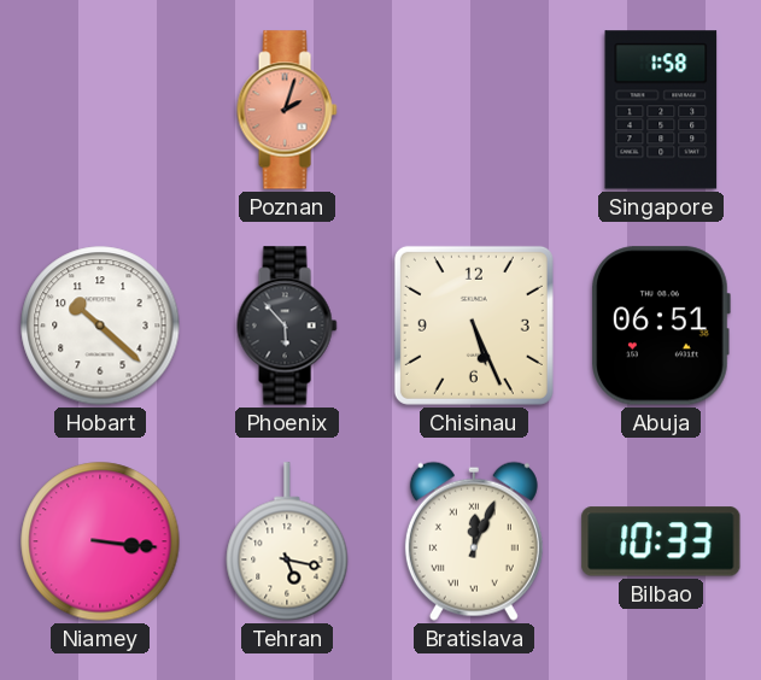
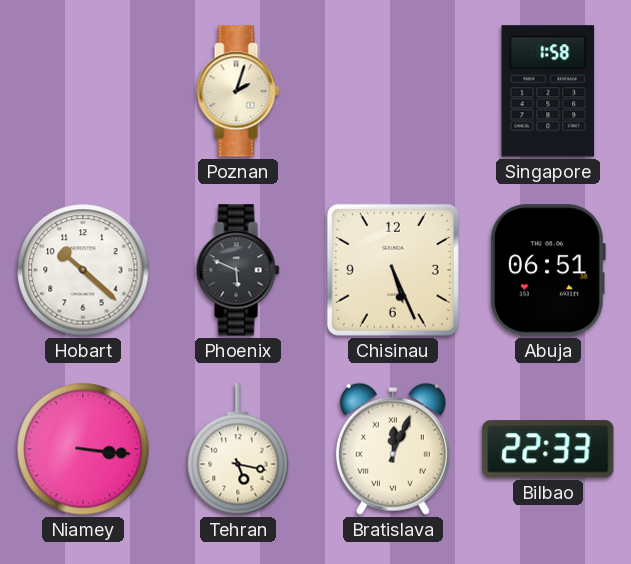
Poznan dial: salmon -> cream (238, 91)
Phoenix: 5:53 -> 5:49 (238, 270)
Bilbao: 10:33 -> 22:33 (548, 449)
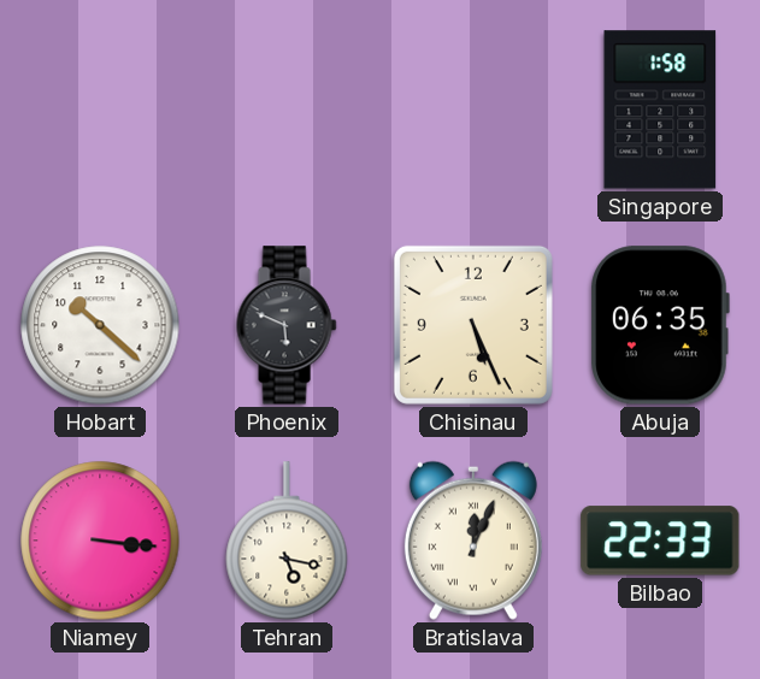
Poznan: 2:03 -> none (238, 91)
Abuja: 06:51 -> 06:35 (660, 325)
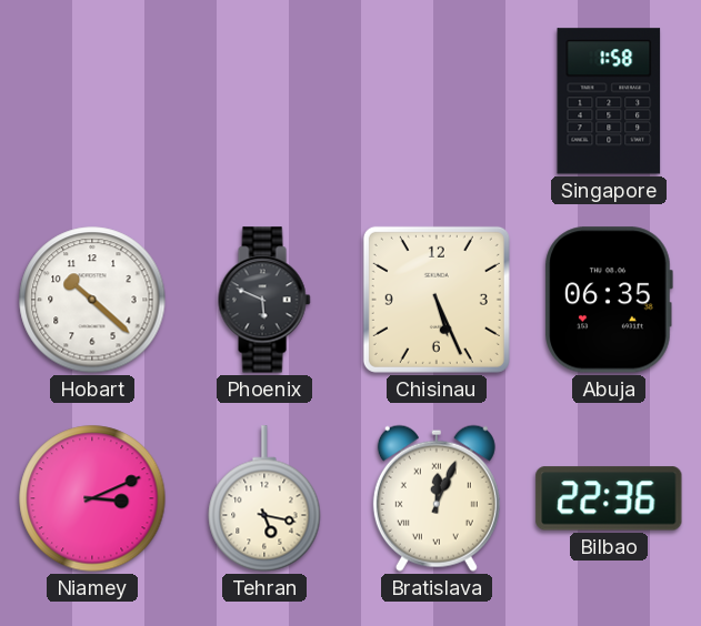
Niamey: 3:16 -> 3:11 (92, 498)
Bilbao: 22:33 -> 22:36 (609, 498)
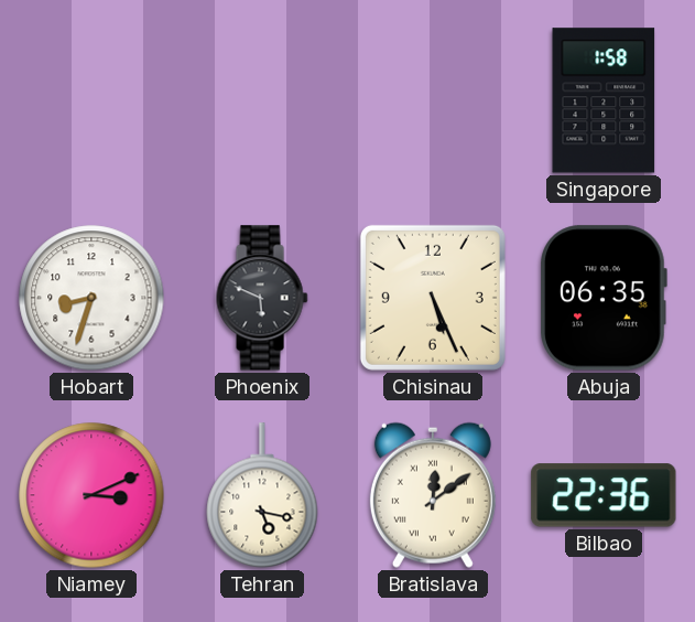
Hobart: 10:22 -> 8:33 (91, 298)
Bratislava: 12:04 -> 12:09 (433, 495)
